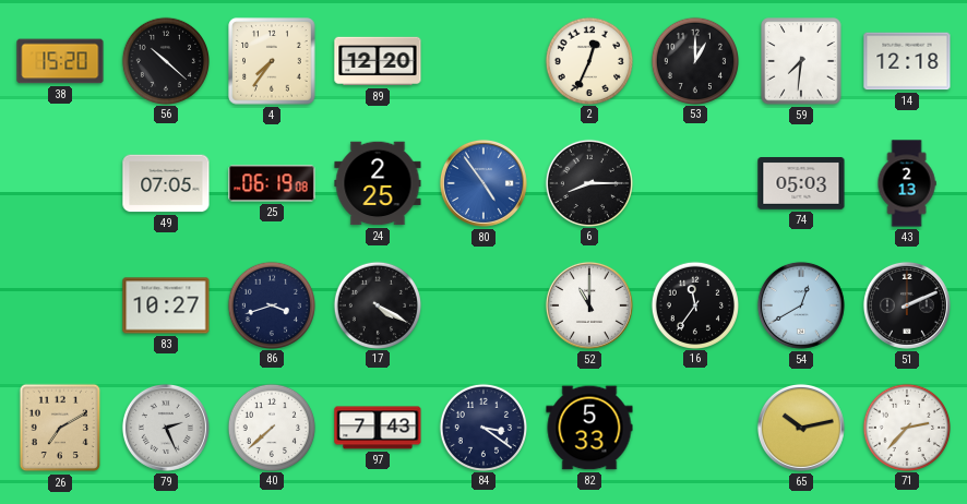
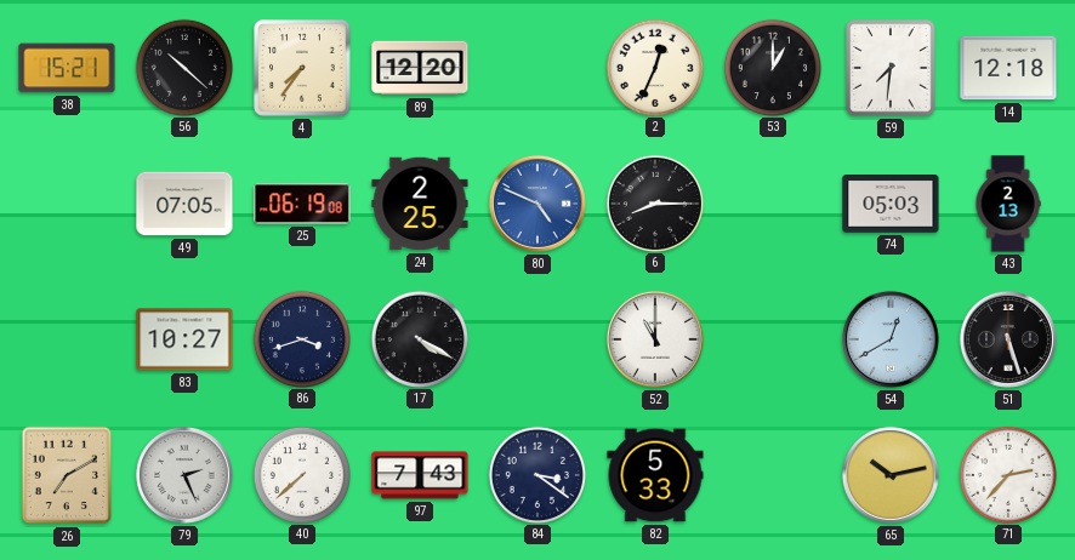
38: 15:20 -> 15:21 (67, 68)
80: 4:54 -> 4:49 (537, 204)
16: 11:36 -> none (694, 304)
51: 2:11 -> 5:27 (1008, 339)
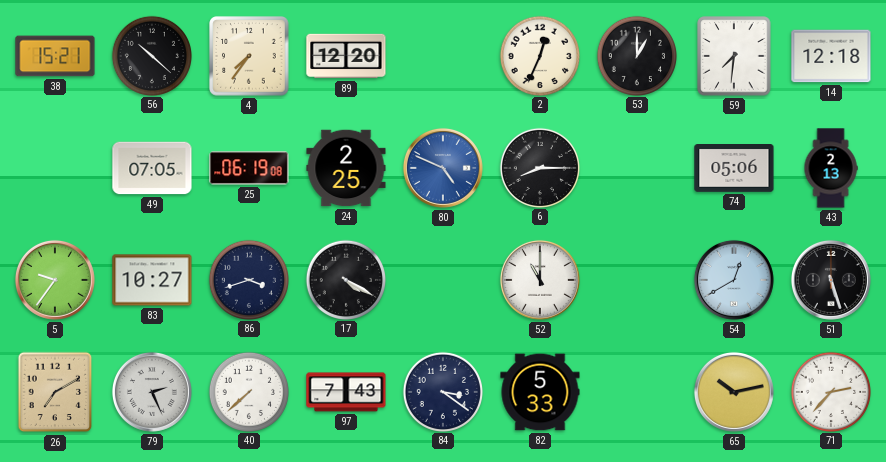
74: 05:03 -> 05:06 (734, 169)
5: none -> 9:36 (55, 280)
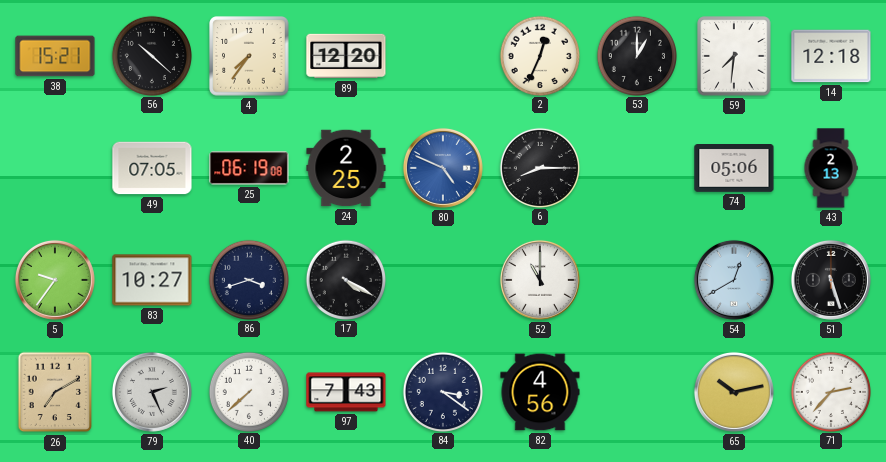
82: 5:33 -> 4:56 (540, 392)
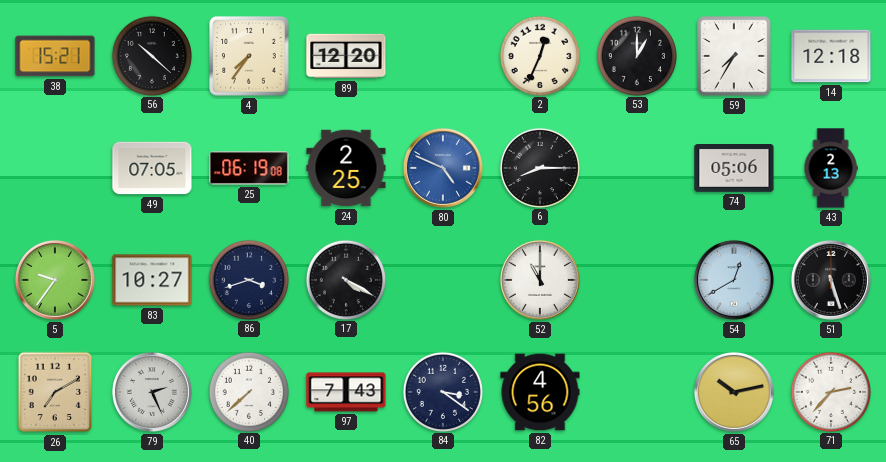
59: 7:31 -> 7:35 (734, 56)
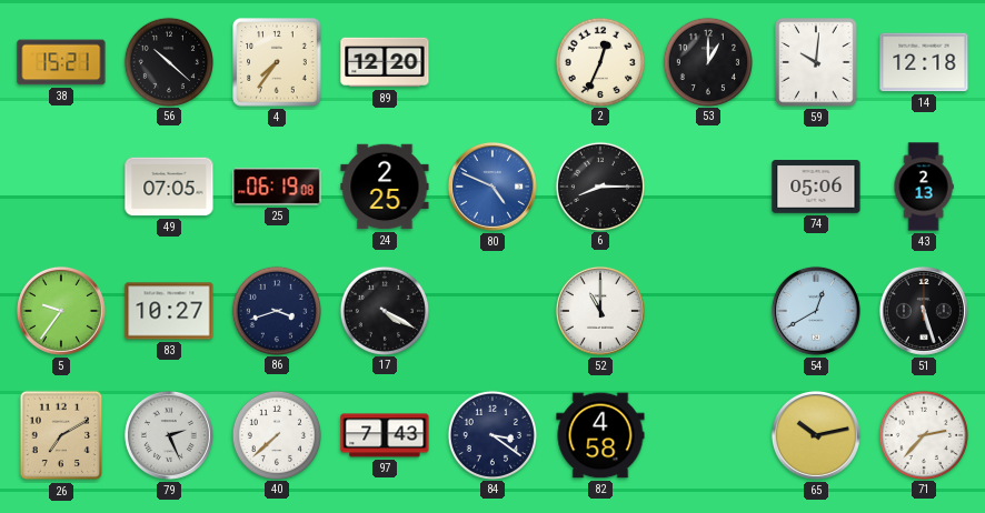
59: 7:35 -> 10:01 (816, 62)
82: 4:56 -> 4:58 (600, 435)
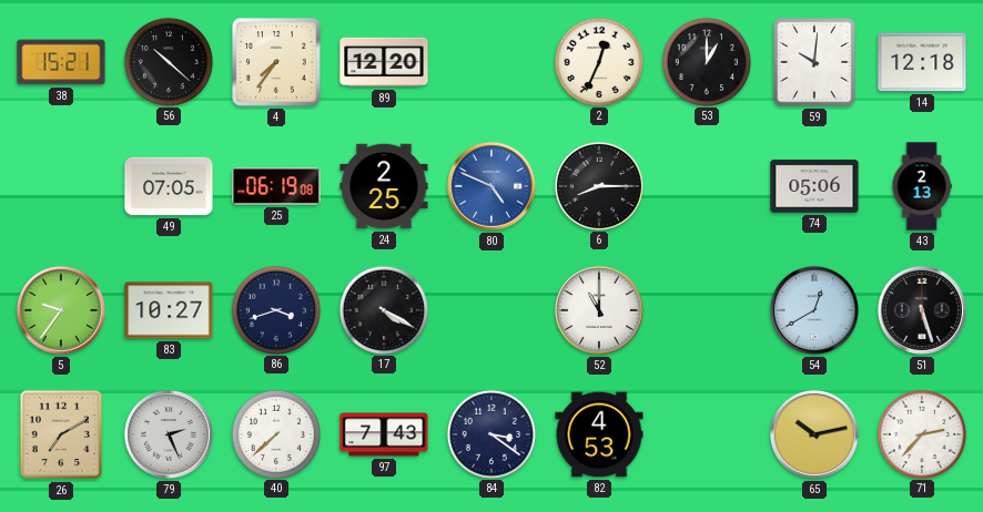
82: 4:58 -> 4:53 (599, 434)
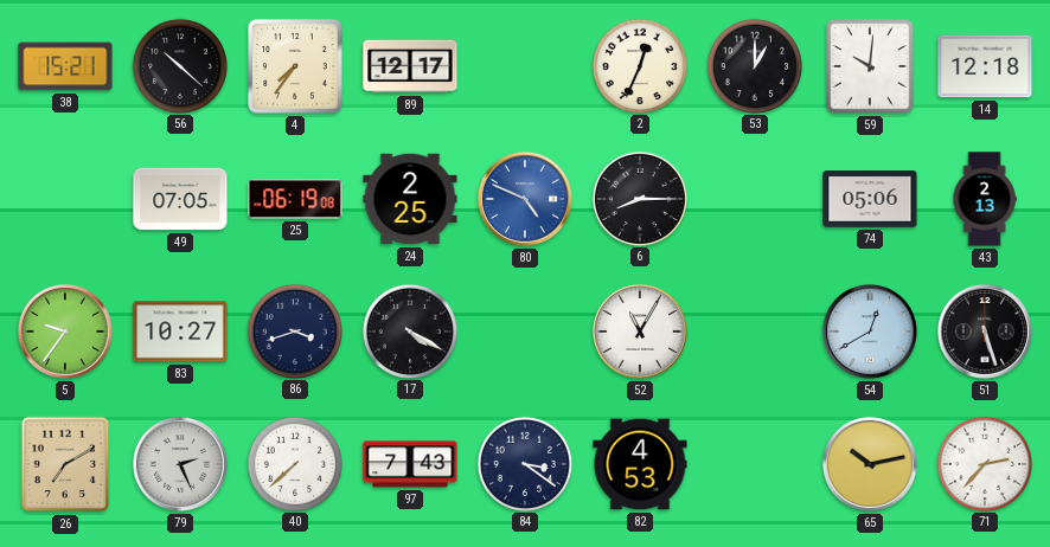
89: 12:20 -> 12:17 (410, 66)
52: 11:00 -> 11:05 (640, 332)
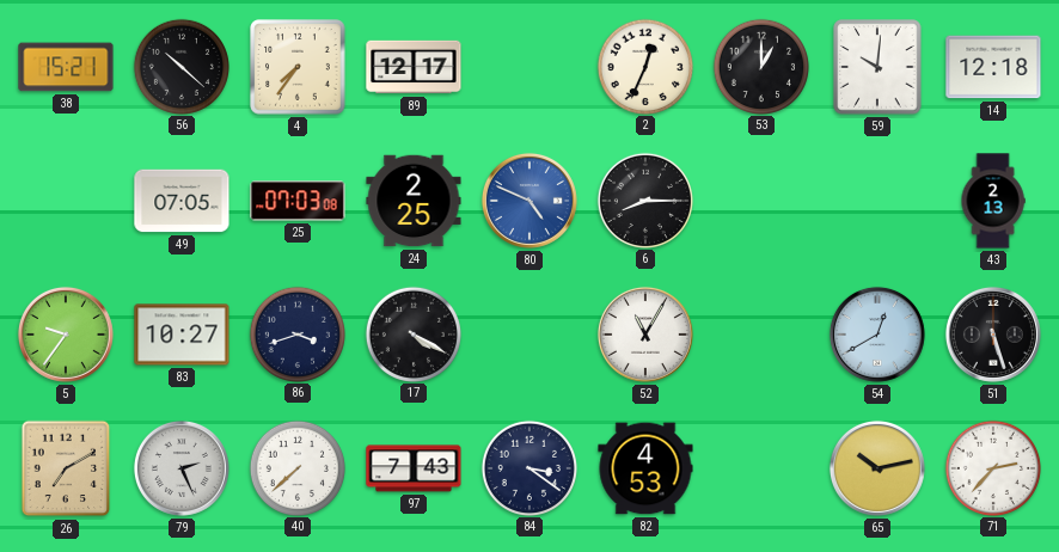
25: 06:19 -> 07:03 (298, 201)
74: 05:06 -> none (870, 200)
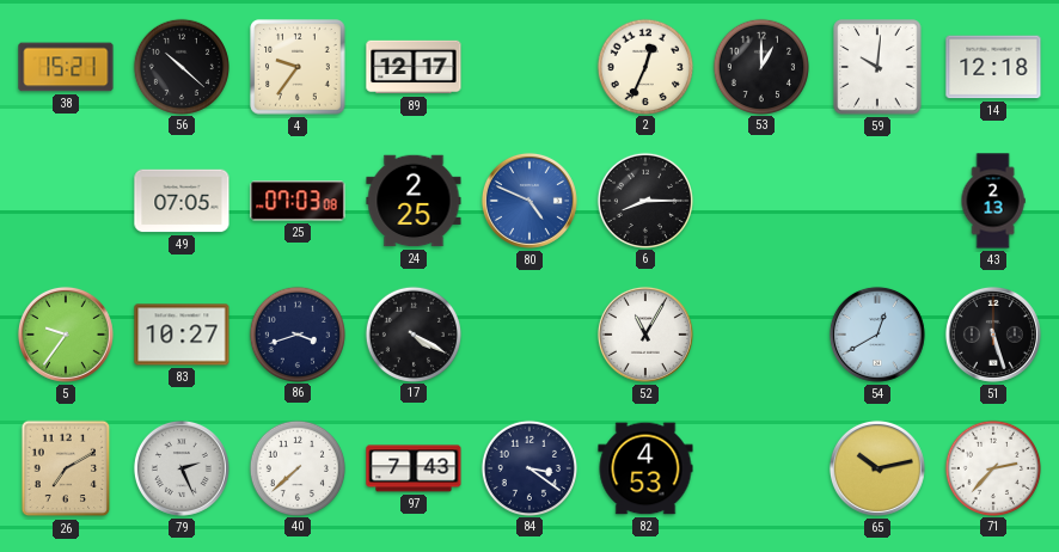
4: 7:36 -> 9:36 (298, 67)
